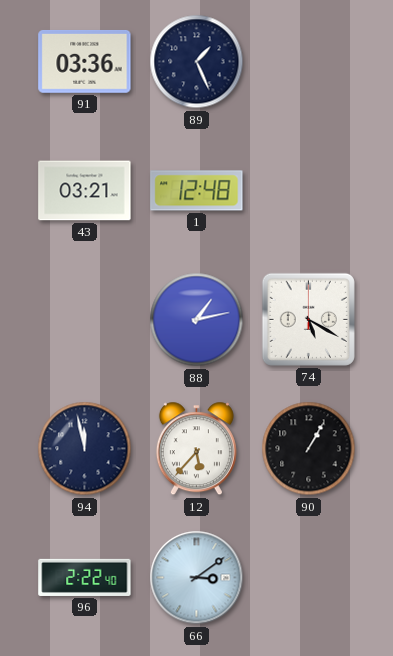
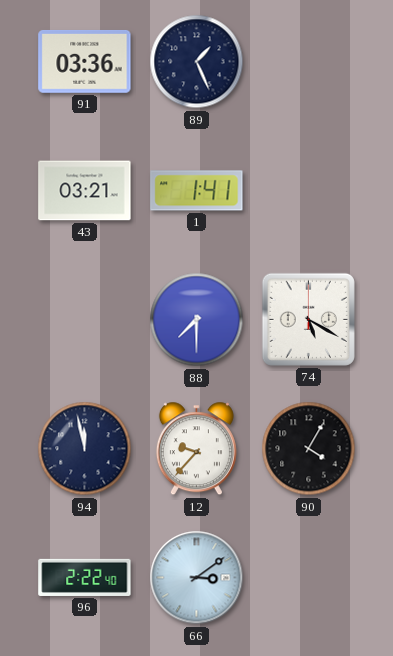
1: 12:48 -> 1:41 (197, 191)
88: 1:13 -> 7:30 (197, 320)
12: 5:37 -> 9:37 (196, 449)
90: 1:05 -> 4:05 (309, 449)
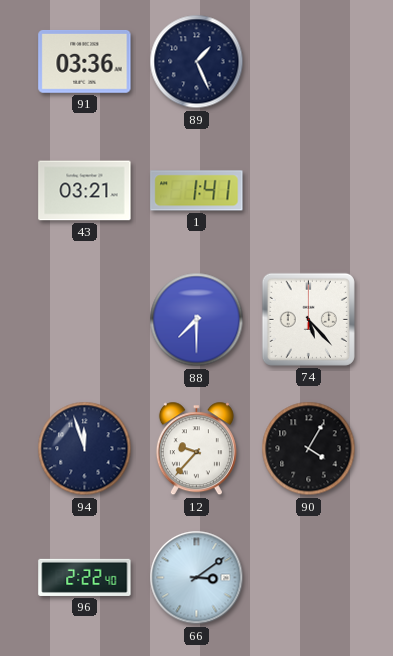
74: 5:20 -> 5:23 (308, 319)
94: 11:58 -> 11:57 (85, 449)
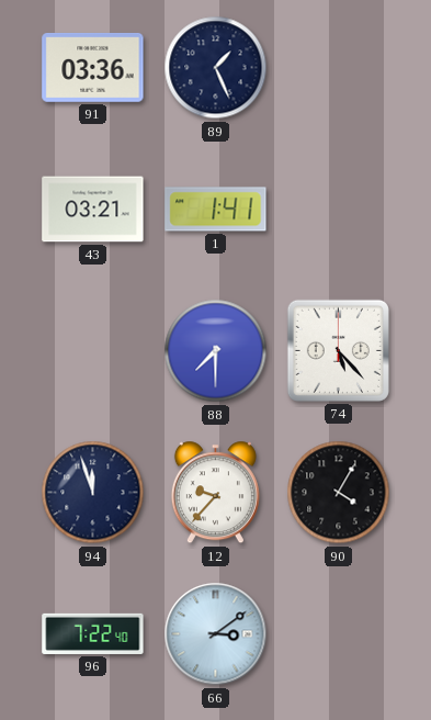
96: 2:22 -> 7:22 (93, 633)
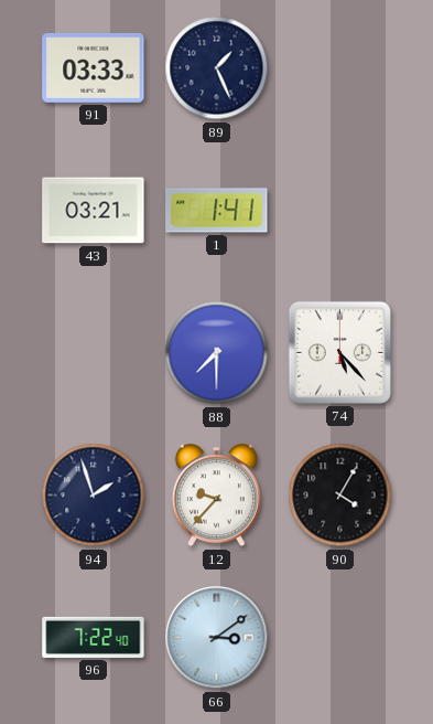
91: 03:36 -> 03:33 (94, 67)
94: 11:57 -> 1:57 (94, 496)
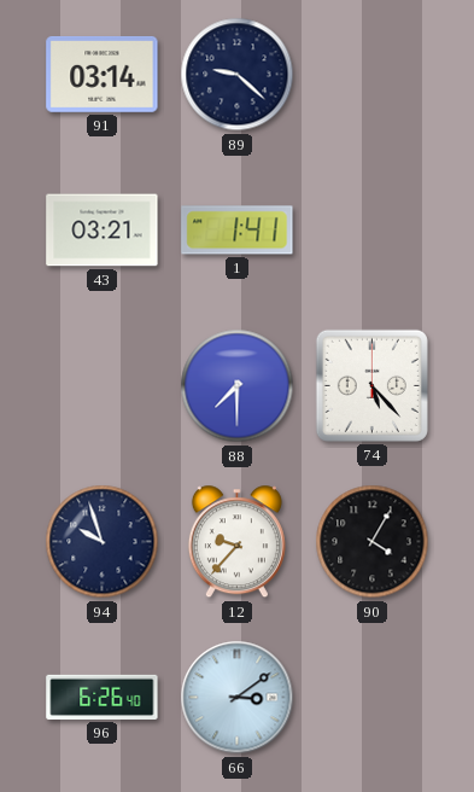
91: 03:33 -> 03:14 (103, 74)
89: 1:26 -> 9:22 (238, 75)
94: 1:57 -> 9:57 (103, 542)
96: 7:22 -> 6:26 (103, 697)
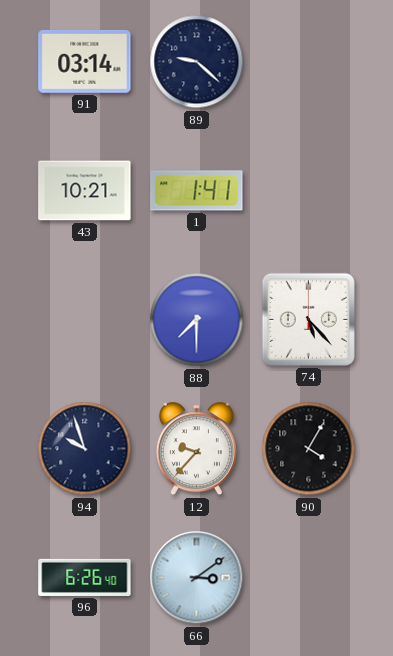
43: 03:21 -> 10:21 (85, 191)
